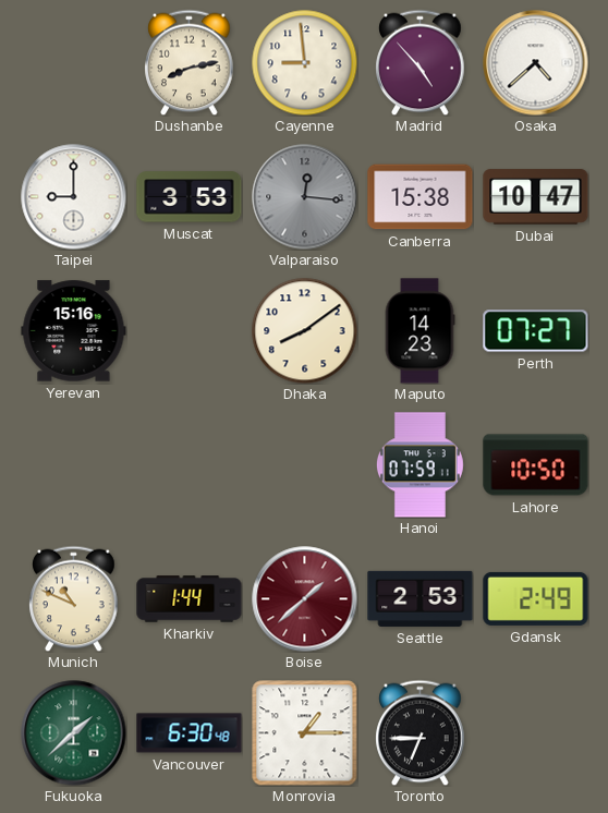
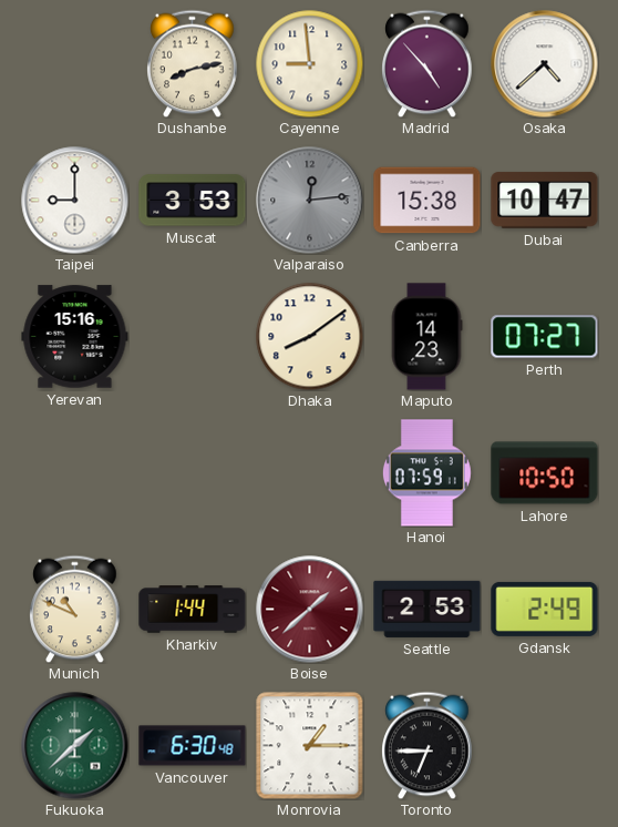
Valparaiso: 12:16 -> 12:14 (310, 201)
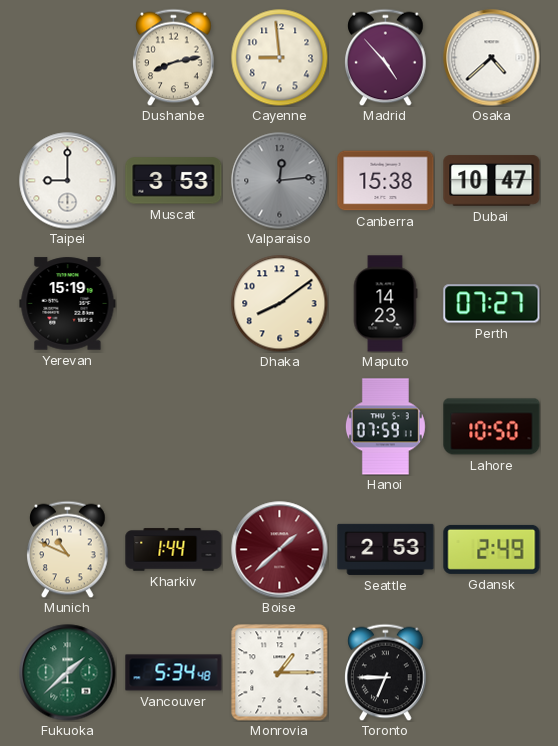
Yerevan: 15:16 -> 15:19 (68, 304)
Vancouver: 6:30 -> 5:34 (174, 673)
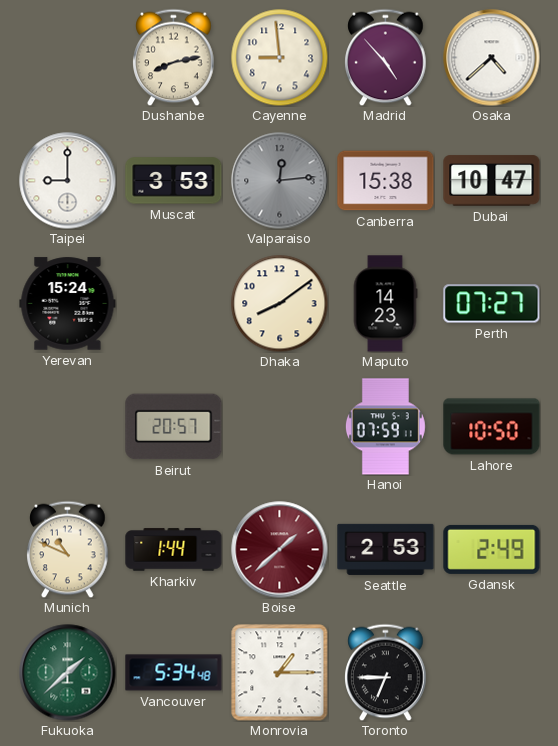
Yerevan: 15:19 -> 15:24 (68, 304)
Beirut: none -> 20:57 (174, 427)
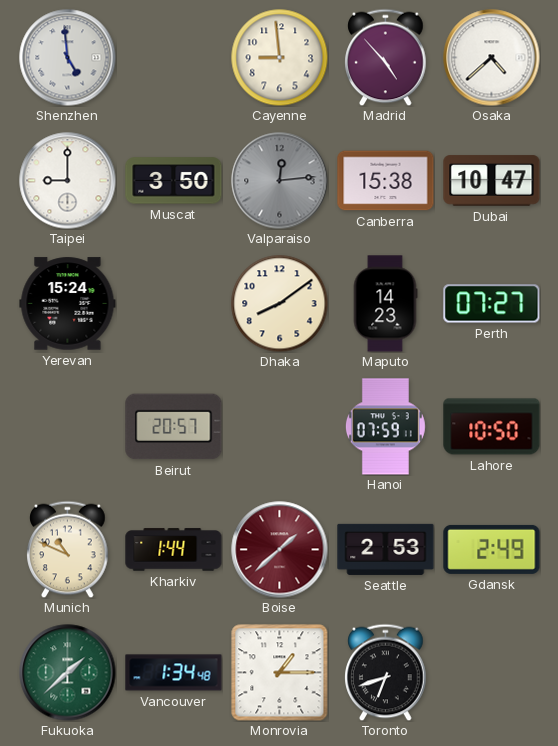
Shenzhen: none -> 4:59 (68, 58)
Dushanbe: 8:13 -> none (174, 57)
Muscat: 3:53 -> 3:50 (174, 181)
Vancouver: 5:34 -> 1:34 (174, 673)
Toronto: 6:45 -> 6:42 (386, 672)
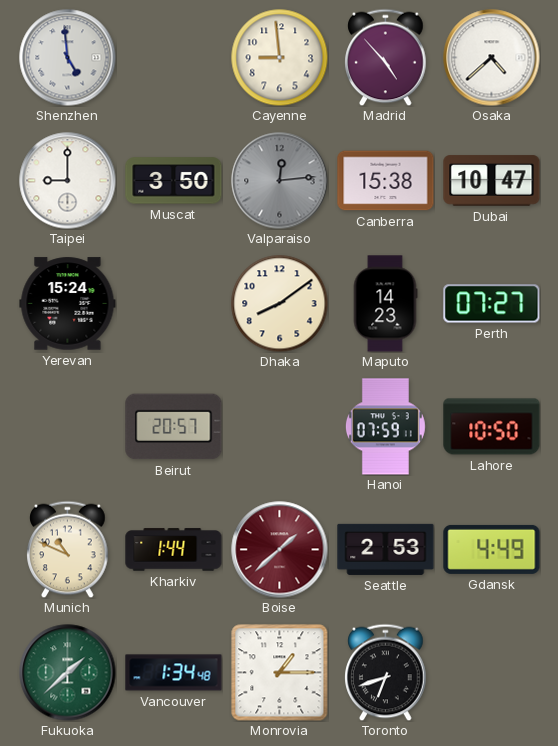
Gdansk: 2:49 -> 4:49 (492, 549)
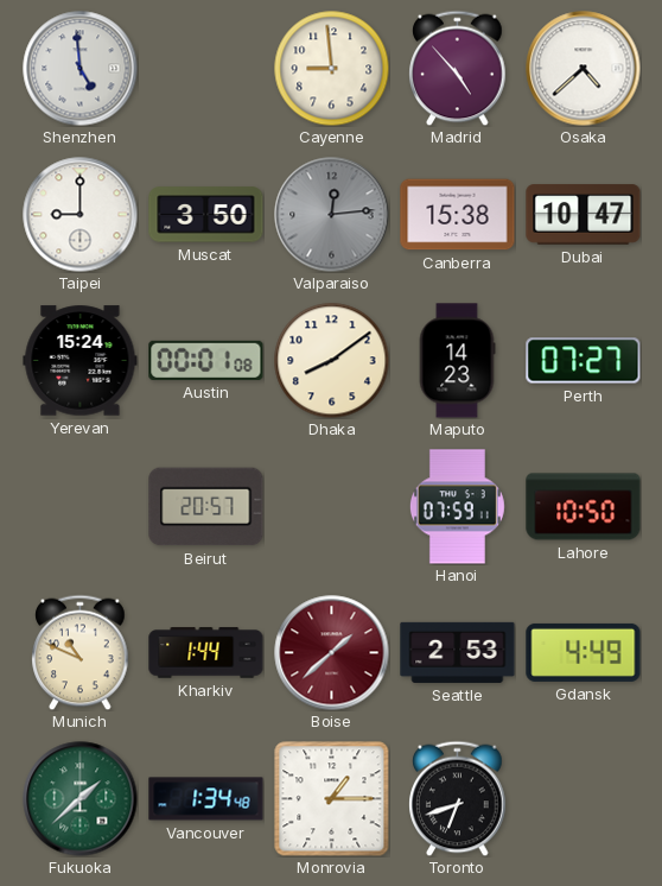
Austin: none -> 00:01 (206, 360)
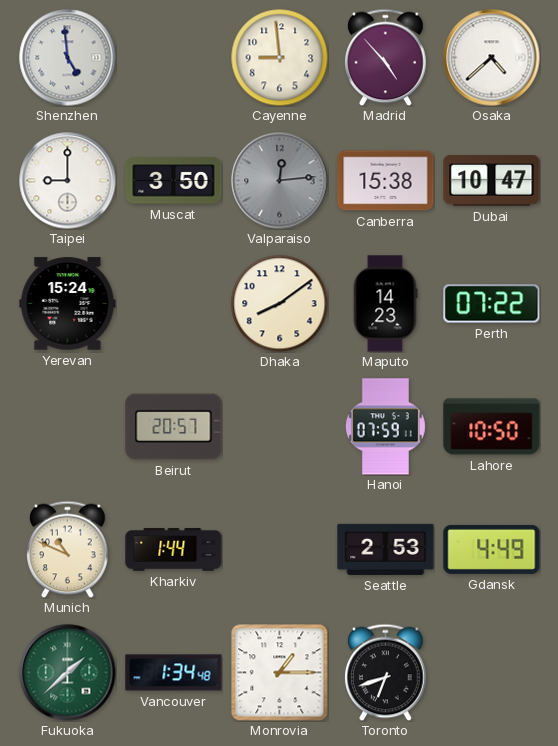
Austin: 00:01 -> none (206, 360)
Perth: 07:27 -> 07:22 (492, 304)
Boise: 1:38 -> none (332, 653)
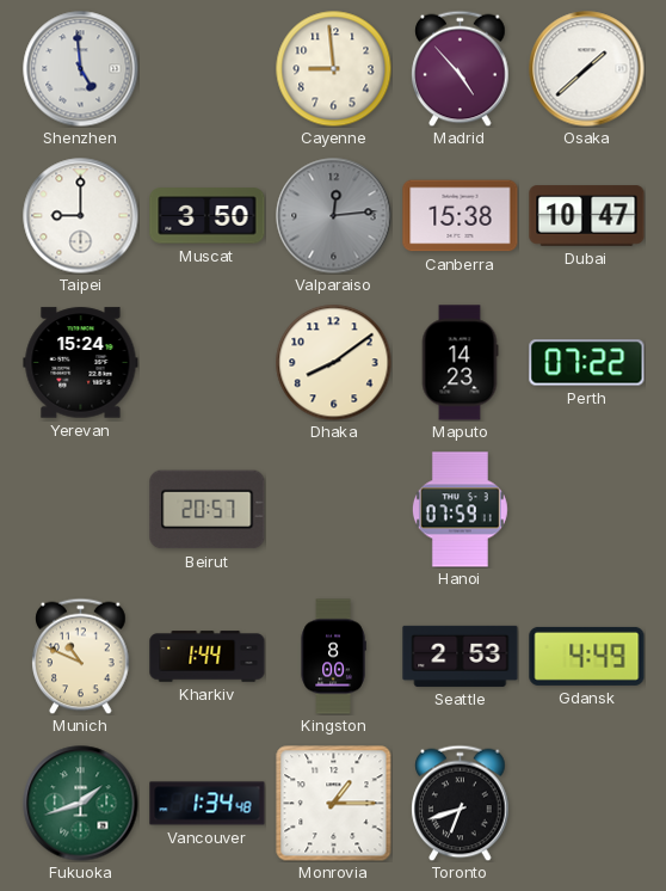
Osaka: 4:38 -> 1:38 (587, 69)
Lahore: 10:50 -> none (492, 427)
Kingston: none -> 8:00 (333, 657)
Fukuoka: 1:38 -> 1:42 (81, 804)
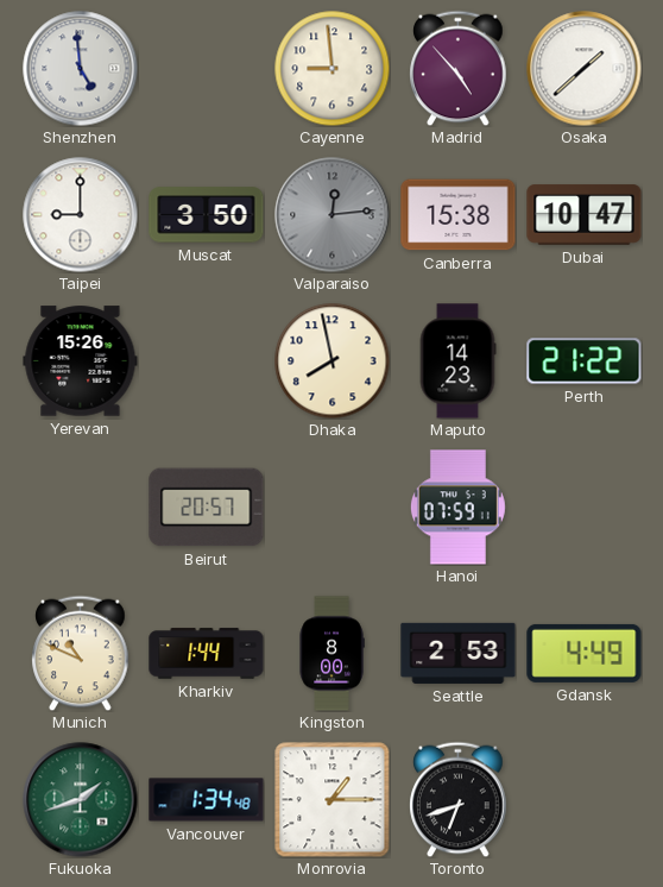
Yerevan: 15:24 -> 15:26 (81, 361)
Dhaka: 8:09 -> 7:58 (331, 360)
Perth: 07:22 -> 21:22 (585, 361)
